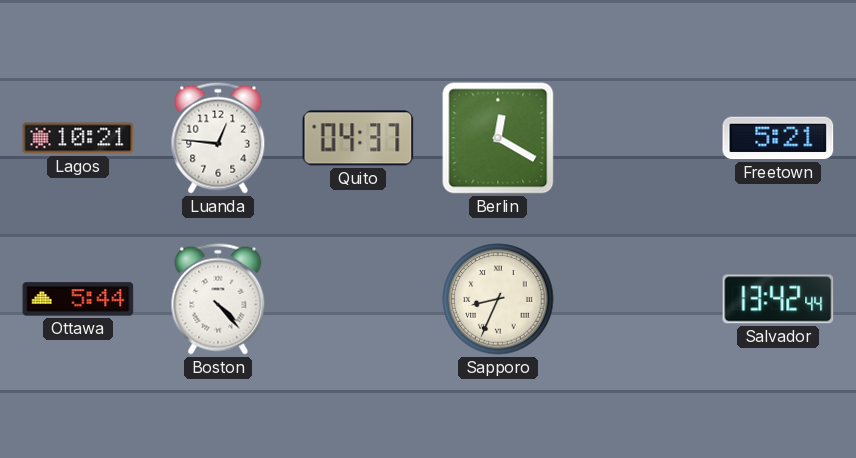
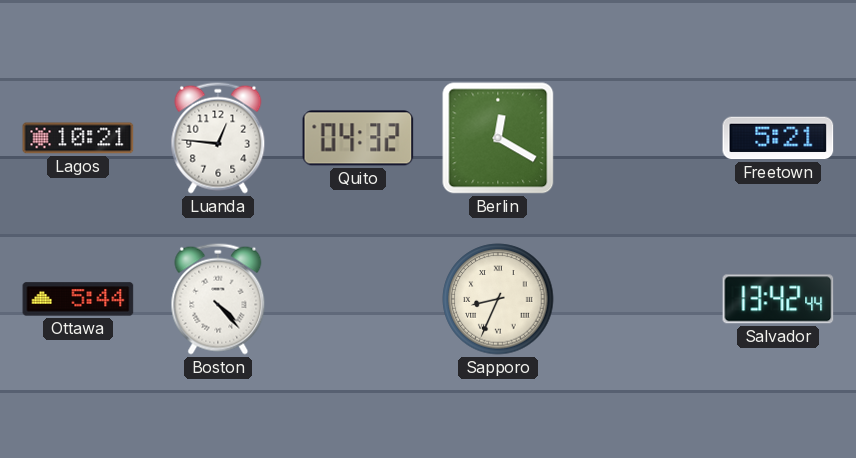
Quito: 04:37 -> 04:32 (358, 138)
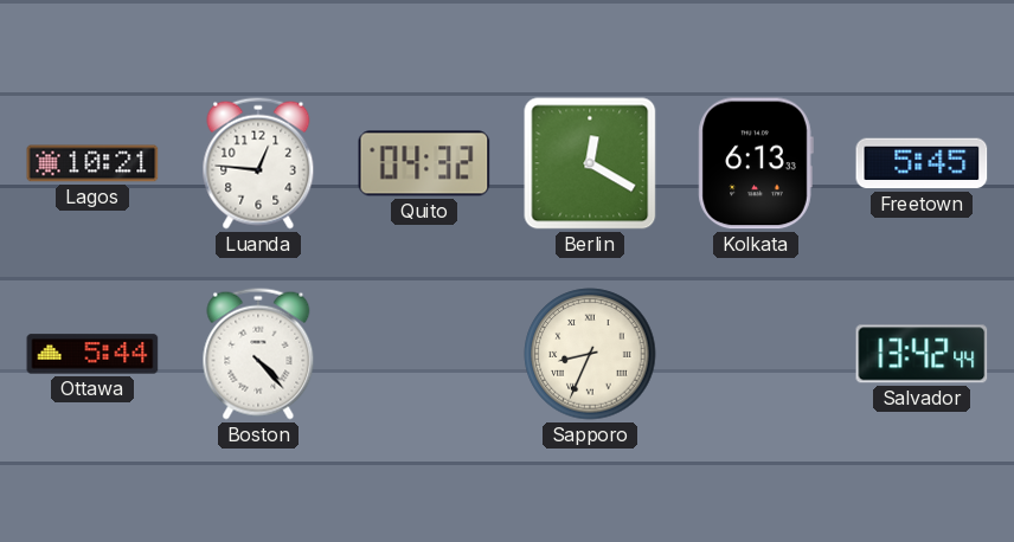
Kolkata: none -> 6:13 (756, 163)
Freetown: 5:21 -> 5:45 (922, 163)
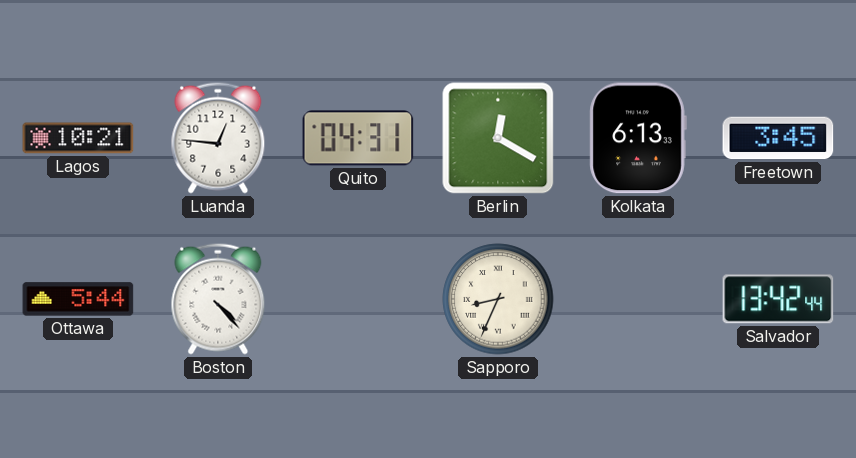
Quito: 04:32 -> 04:31 (358, 138)
Freetown: 5:45 -> 3:45 (778, 138)
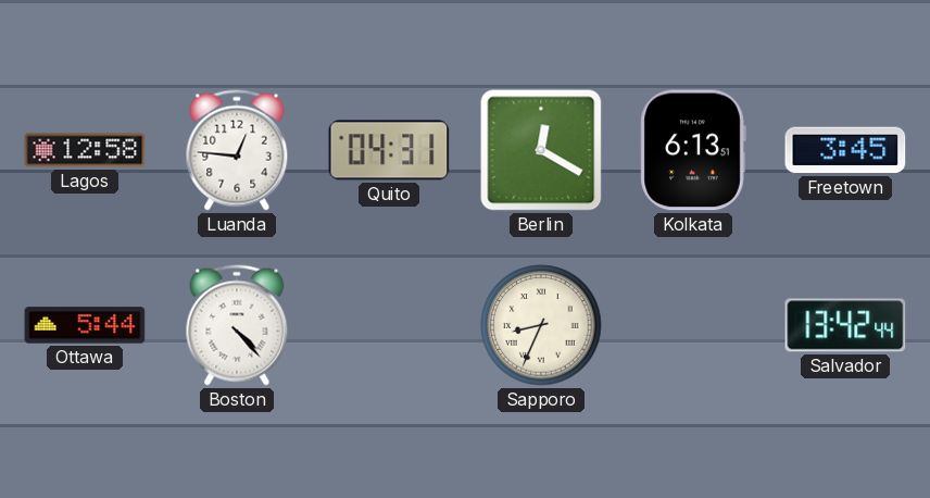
Lagos: 10:21 -> 12:58 (85, 150)
Kolkata: 6:13:33 -> 6:13:51 (693, 150)
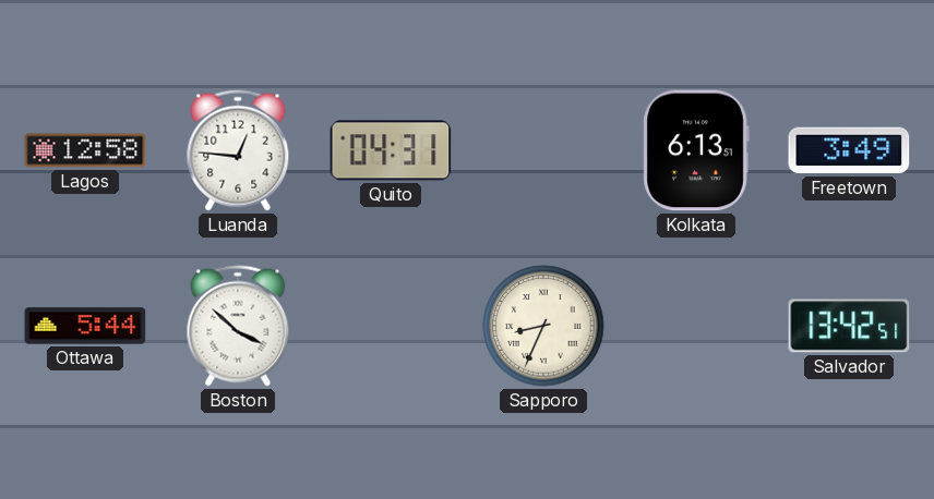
Berlin: 12:20 -> none (541, 150)
Freetown: 3:45 -> 3:49 (849, 150)
Boston: 4:23 -> 3:52 (238, 326)
Salvador: 13:42:44 -> 13:42:51 (849, 326)
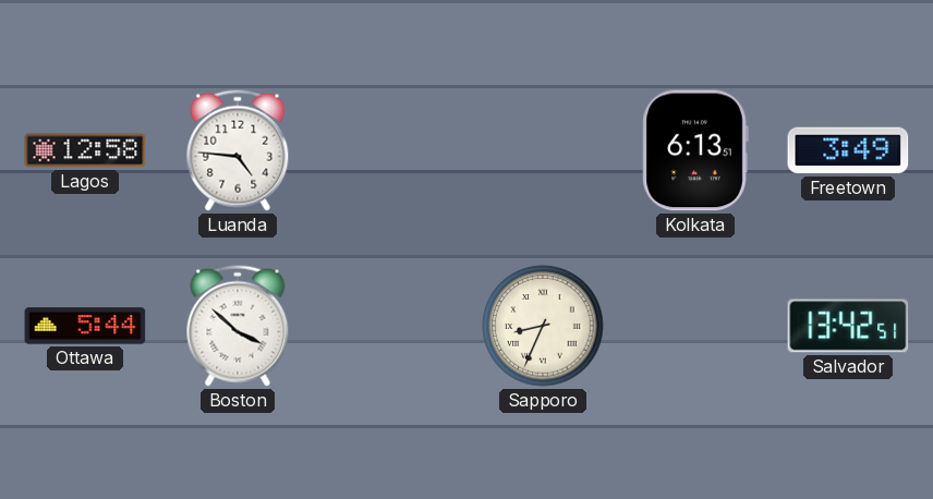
Luanda: 12:46 -> 4:46 (238, 150)
Quito: 04:31 -> none (391, 150)
